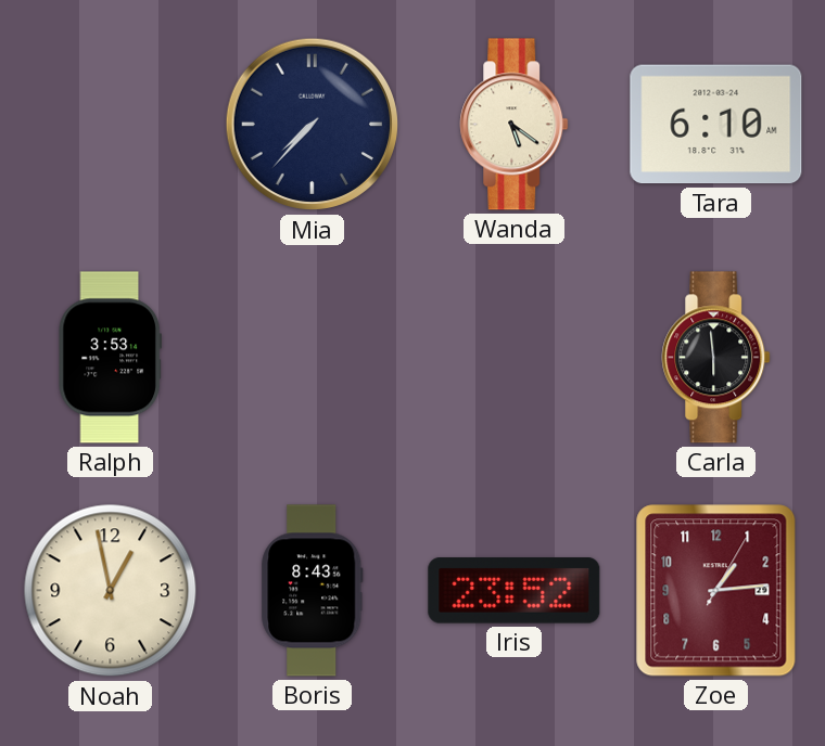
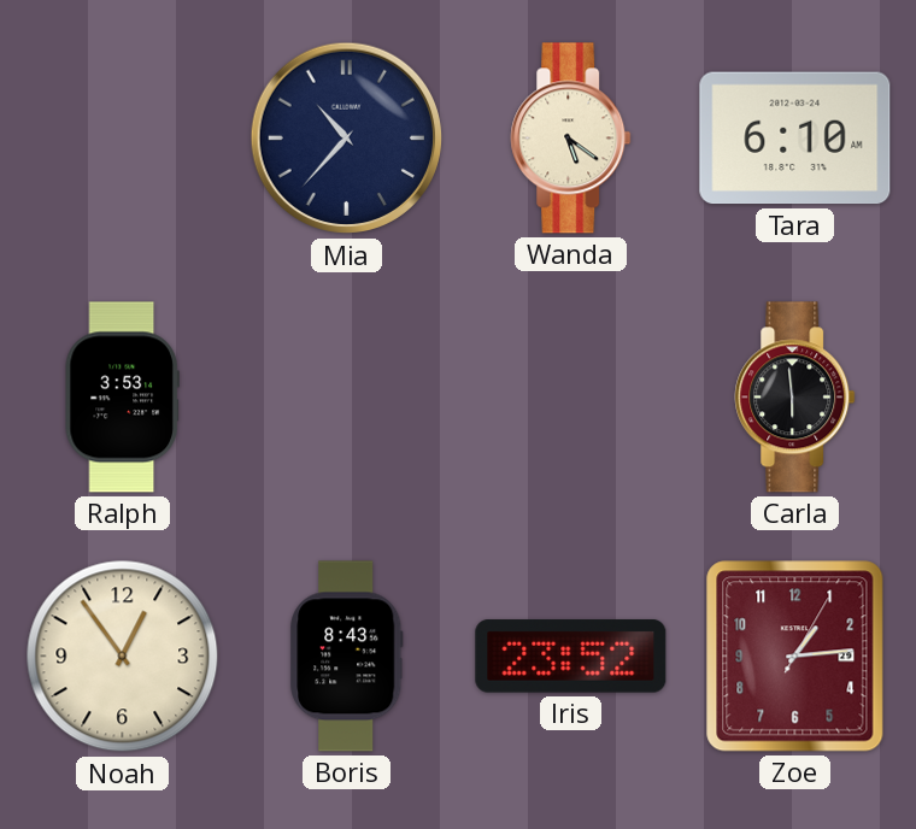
Mia: 7:37 -> 10:37 (347, 139)
Noah: 12:58 -> 12:54 (123, 657)
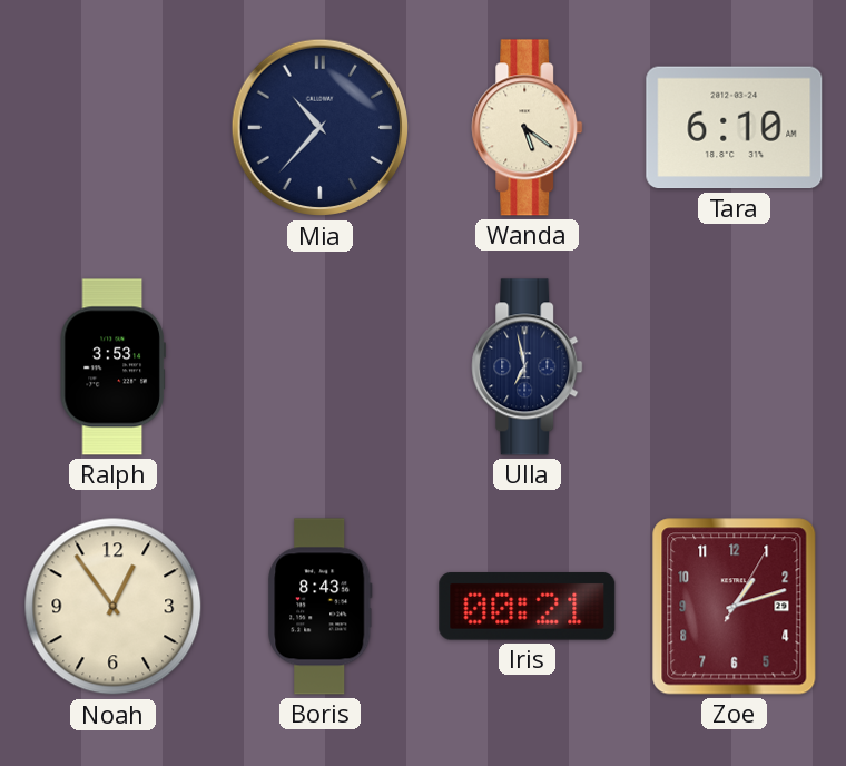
Ulla: none -> 6:58 (528, 367)
Carla: 5:59 -> none (795, 398)
Iris: 23:52 -> 00:21 (528, 607)
Zoe: 1:14 -> 1:12 (735, 607)
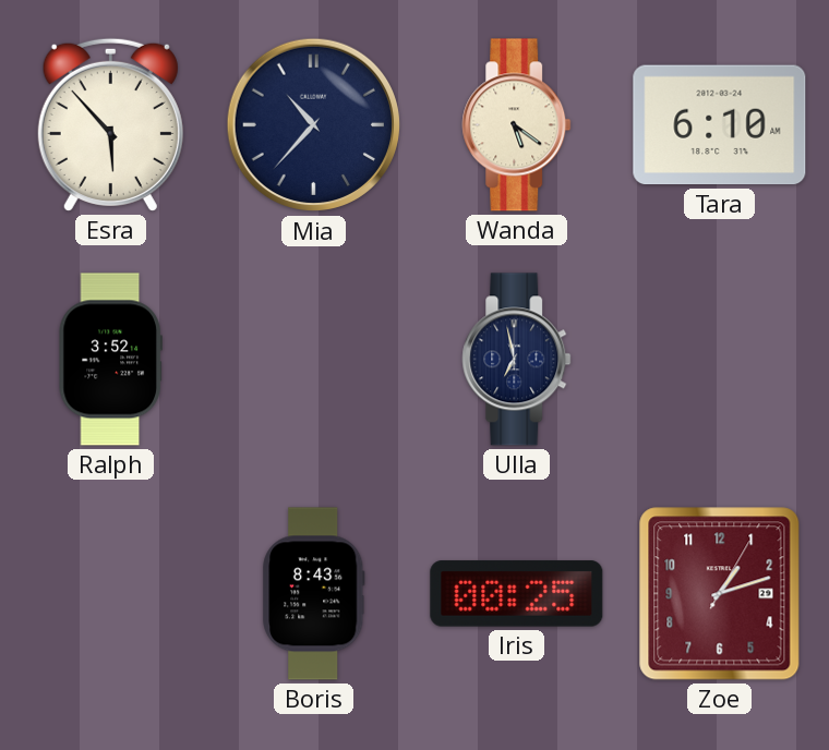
Esra: none -> 5:53 (110, 124)
Ralph: 3:53 -> 3:52 (110, 360)
Noah: 12:54 -> none (114, 607)
Iris: 00:21 -> 00:25 (517, 594)
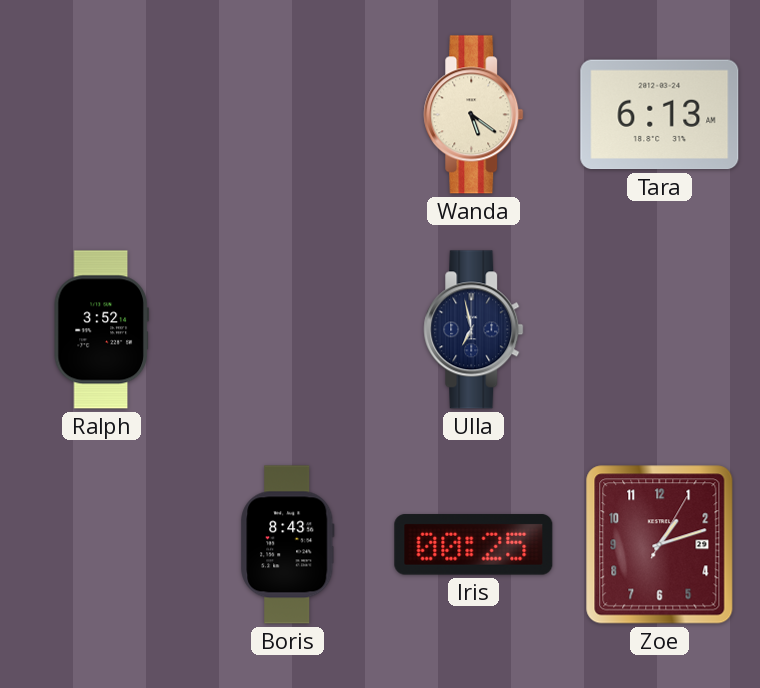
Esra: 5:53 -> none (110, 124)
Mia: 10:37 -> none (314, 125)
Tara: 6:10 -> 6:13 (660, 115)
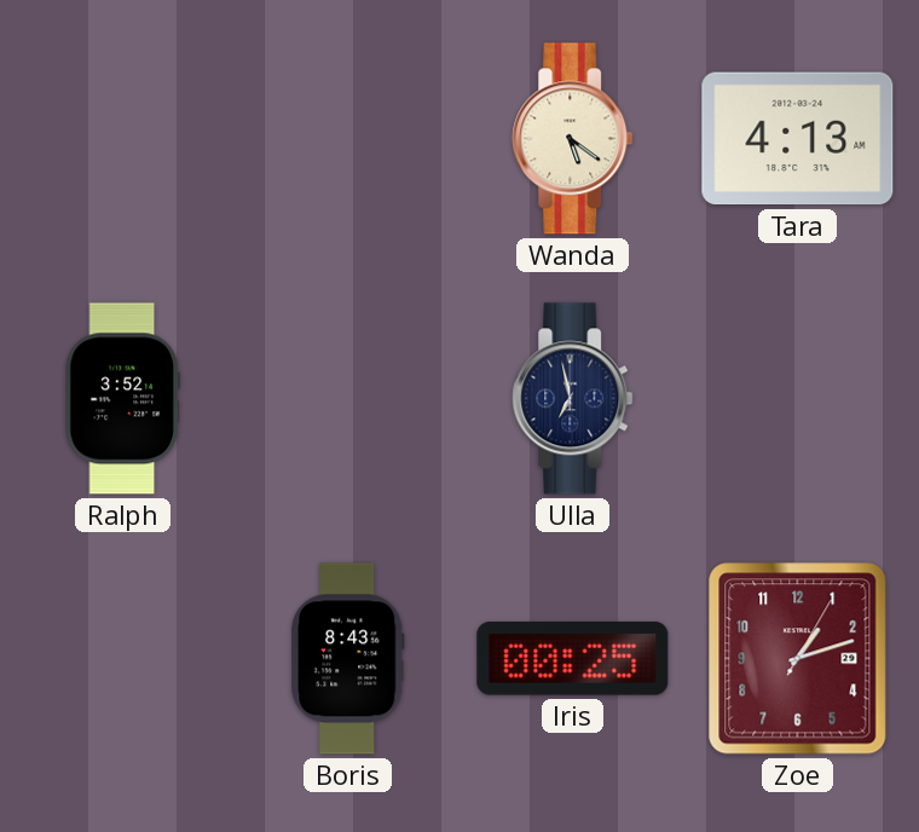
Tara: 6:13 -> 4:13 (798, 139)
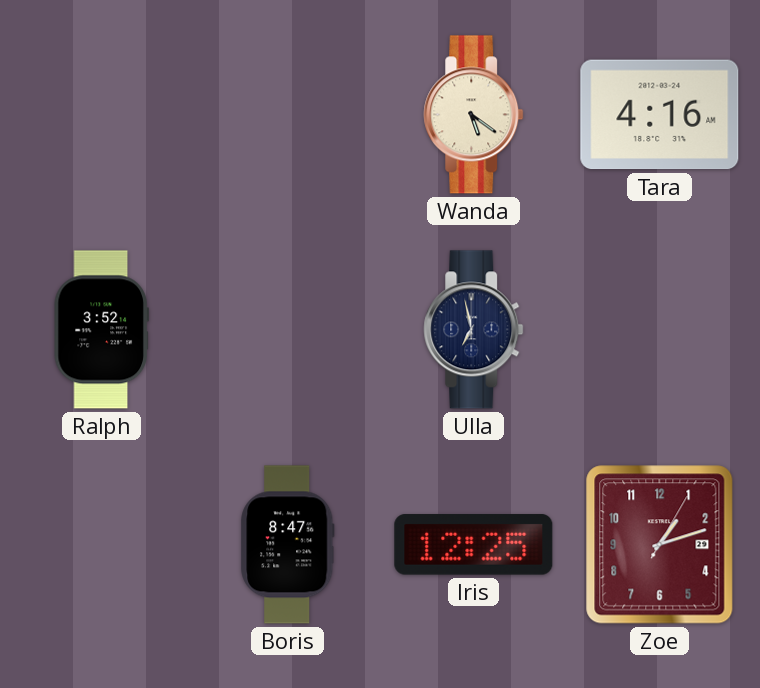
Tara: 4:13 -> 4:16 (660, 115)
Boris: 8:43 -> 8:47 (288, 545)
Iris: 00:25 -> 12:25 (474, 545)
